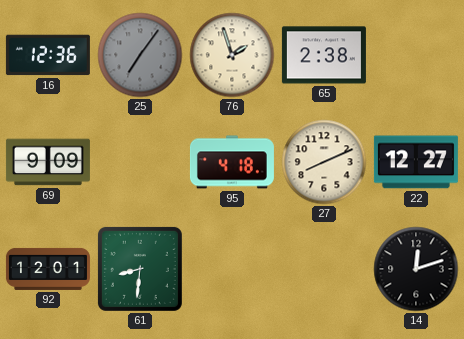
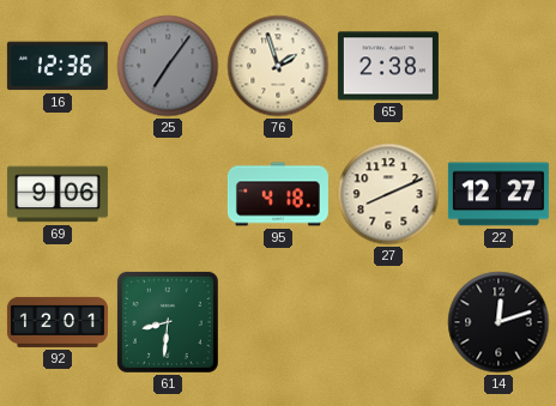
69: 9:09 -> 9:06 (58, 194)
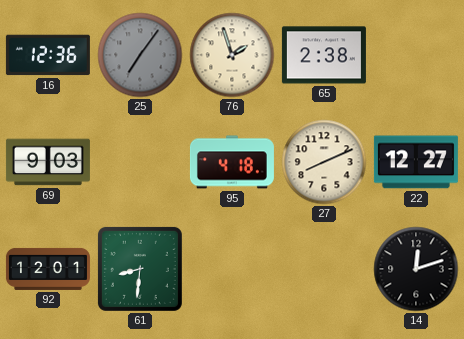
69: 9:06 -> 9:03 (48, 162)
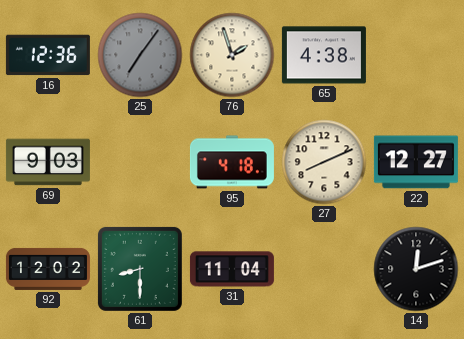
65: 2:38 -> 4:38 (324, 55)
92: 12:01 -> 12:02 (48, 269)
61: 8:31 -> 8:30 (140, 269)
31: none -> 11:04 (232, 269)
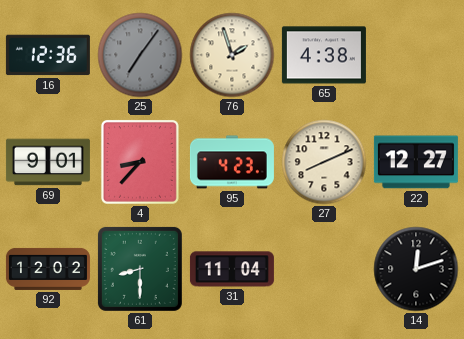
69: 9:03 -> 9:01 (48, 162)
4: none -> 8:37 (140, 162)
95: 4:18 -> 4:23 (232, 162)
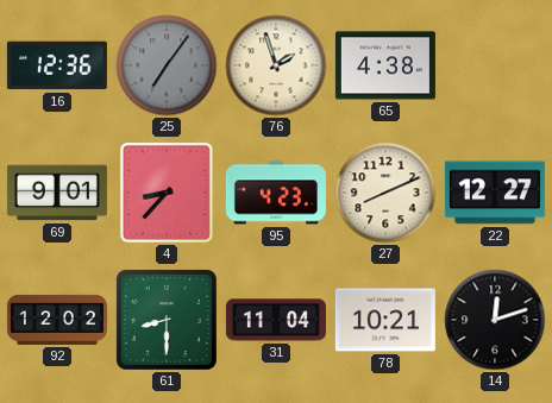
78: none -> 10:21 (385, 320)
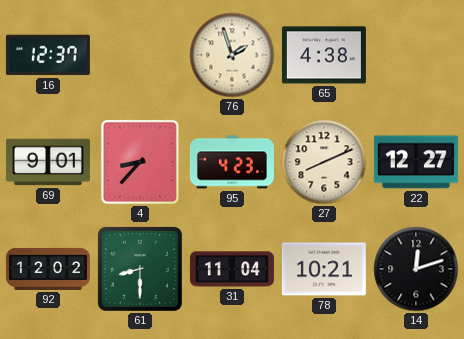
16: 12:36 -> 12:37 (48, 55)
25: 7:06 -> none (167, 65)
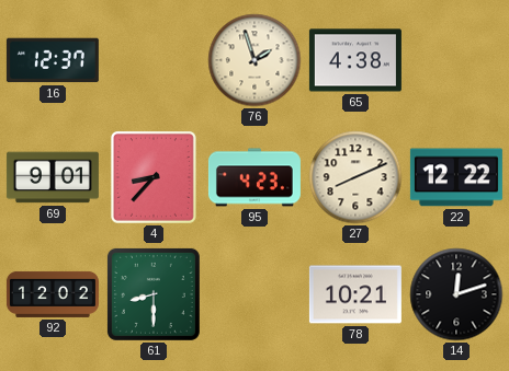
22: 12:27 -> 12:22 (456, 177)
31: 11:04 -> none (232, 269)
